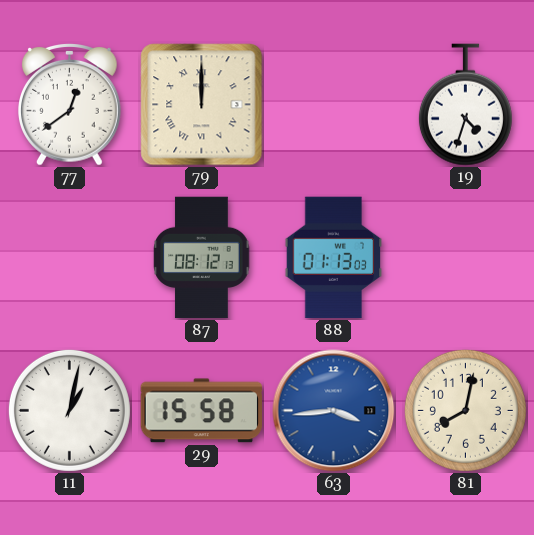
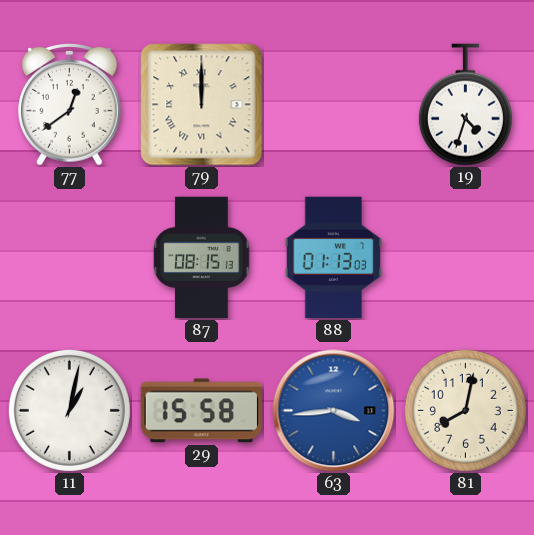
87: 08:12 -> 08:15 (202, 258)
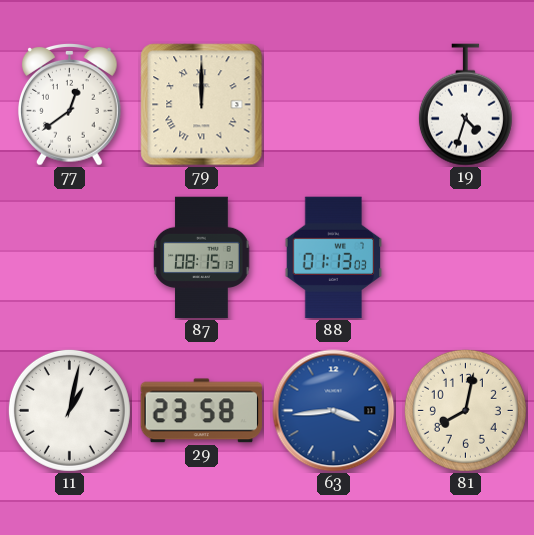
29: 15:58 -> 23:58 (201, 411)
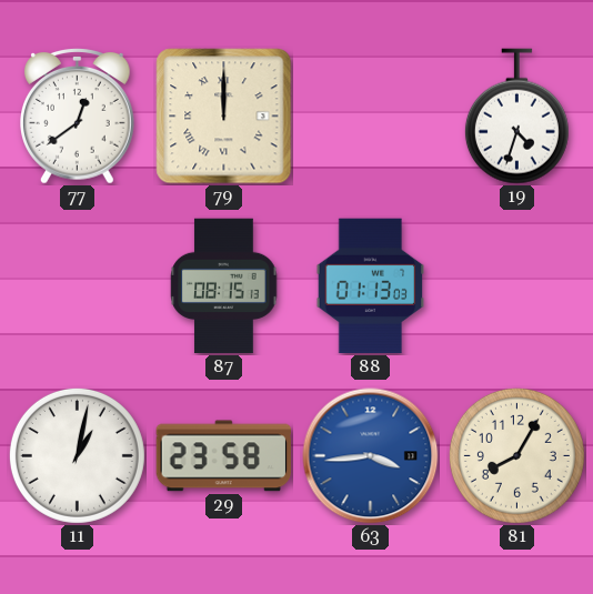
81: 8:02 -> 8:05 (516, 455)
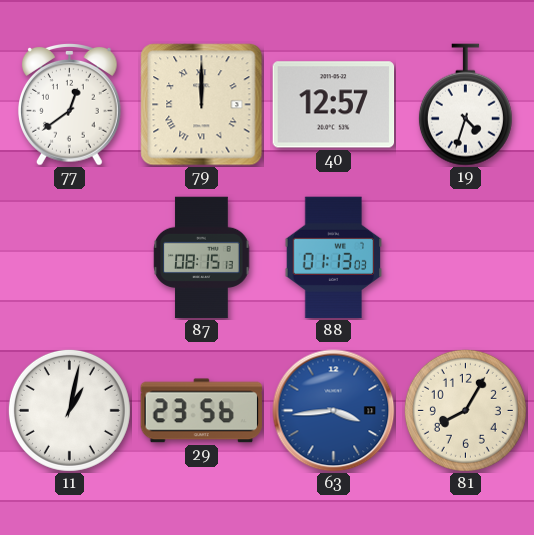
40: none -> 12:57 (334, 105)
29: 23:58 -> 23:56 (201, 411)
